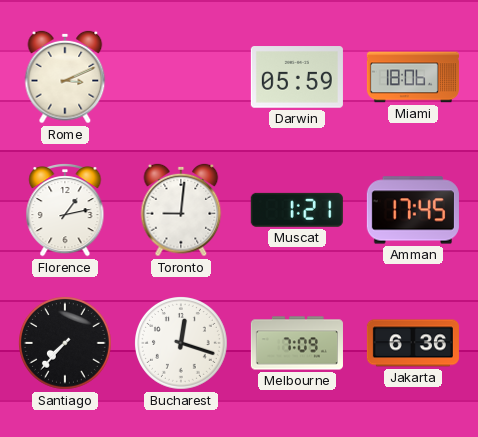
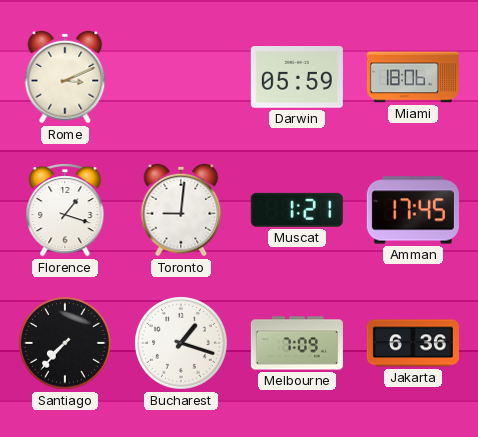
Florence: 1:13 -> 1:18 (65, 211)
Bucharest: 12:18 -> 1:18 (182, 344)
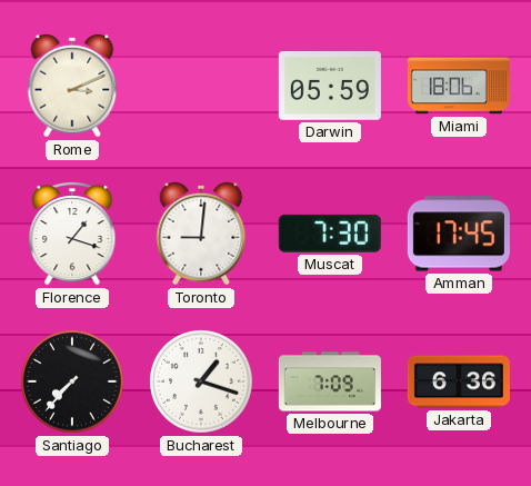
Muscat: 1:21 -> 7:30 (330, 234)
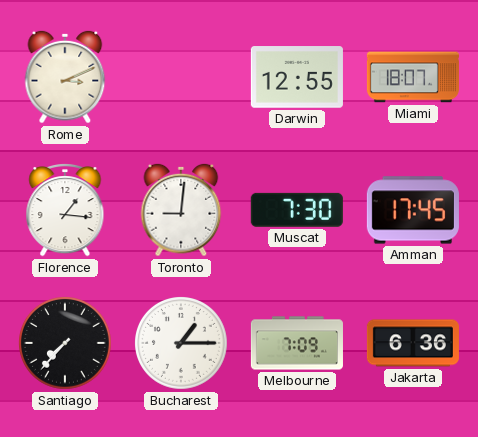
Darwin: 05:59 -> 12:55 (297, 77)
Miami: 18:06 -> 18:07 (413, 77)
Florence: 1:18 -> 1:16 (65, 211)
Bucharest: 1:18 -> 1:15 (182, 344)
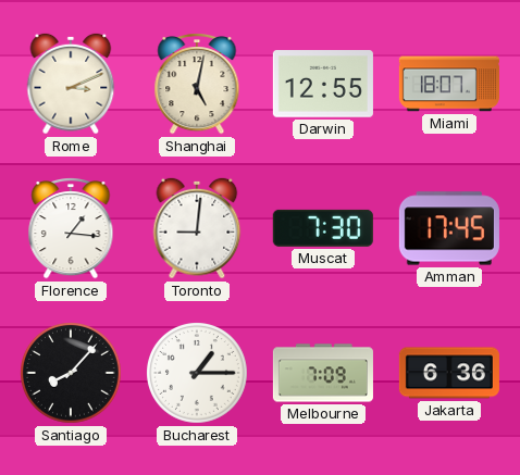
Shanghai: none -> 5:02 (197, 85)
Santiago: 7:37 -> 8:07 (72, 374)
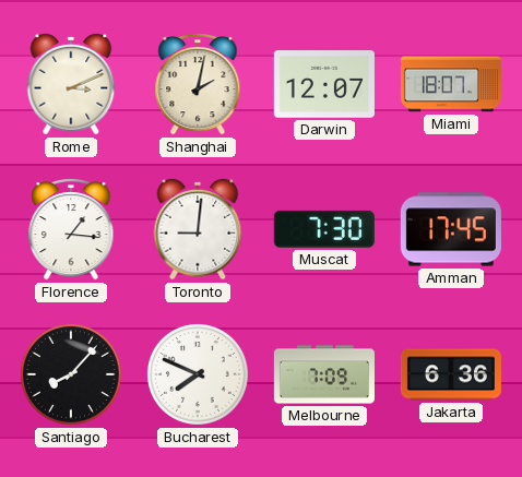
Shanghai: 5:02 -> 2:02 (198, 85)
Darwin: 12:55 -> 12:07 (324, 84)
Bucharest: 1:15 -> 7:49 (199, 375)
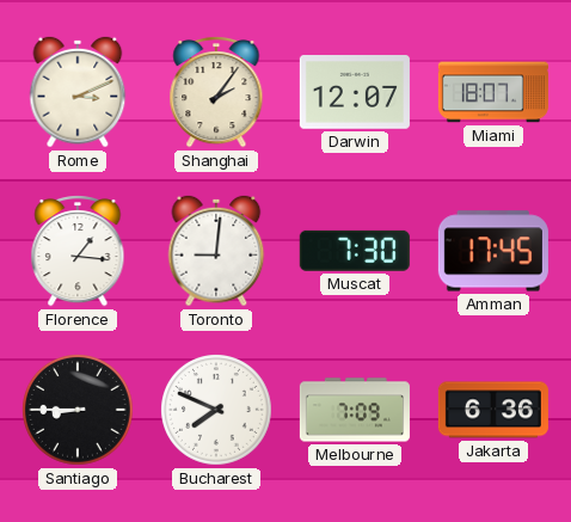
Shanghai: 2:02 -> 2:06 (216, 93)
Santiago: 8:07 -> 8:45 (79, 411)
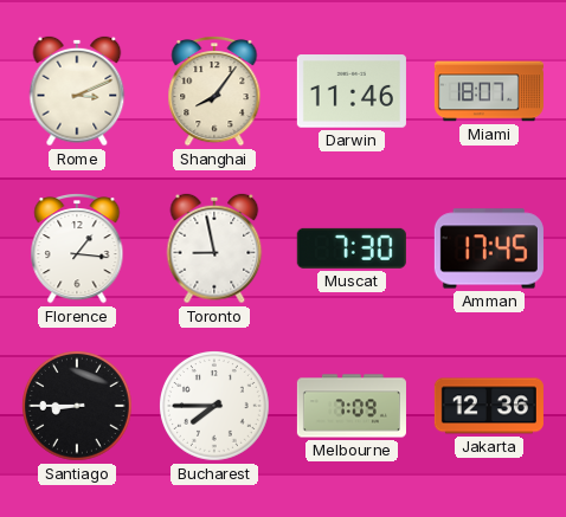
Shanghai: 2:06 -> 8:06 (214, 92)
Darwin: 12:07 -> 11:46 (352, 91)
Toronto: 9:01 -> 8:58 (214, 248)
Bucharest: 7:49 -> 7:45 (216, 407)
Jakarta: 6:36 -> 12:36 (489, 406)
